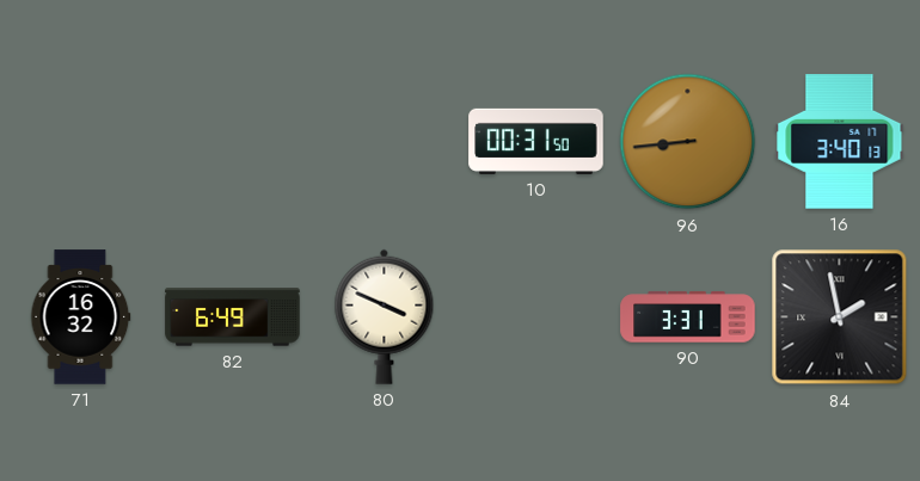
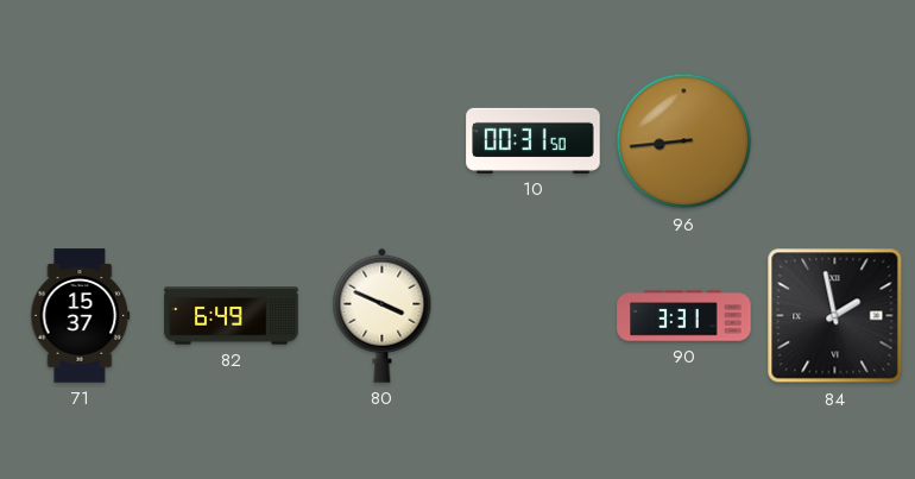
16: 3:40 -> none (840, 142)
71: 16:32 -> 15:37 (81, 316)
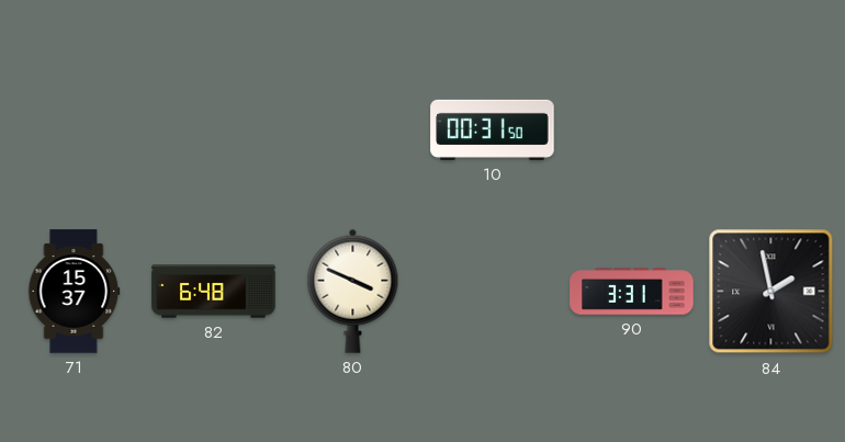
96: 8:44 -> none (684, 141)
82: 6:49 -> 6:48 (214, 292)
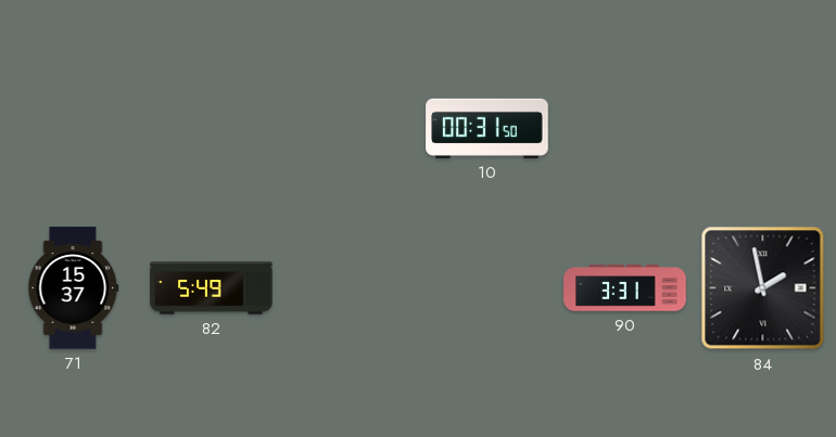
82: 6:48 -> 5:49 (212, 288)
80: 3:49 -> none (353, 291)
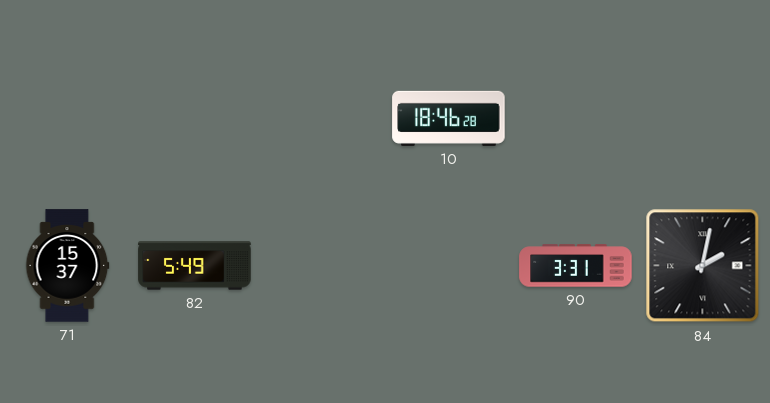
10: 00:31 -> 18:46 (449, 118)
84: 1:58 -> 2:02 (703, 266)
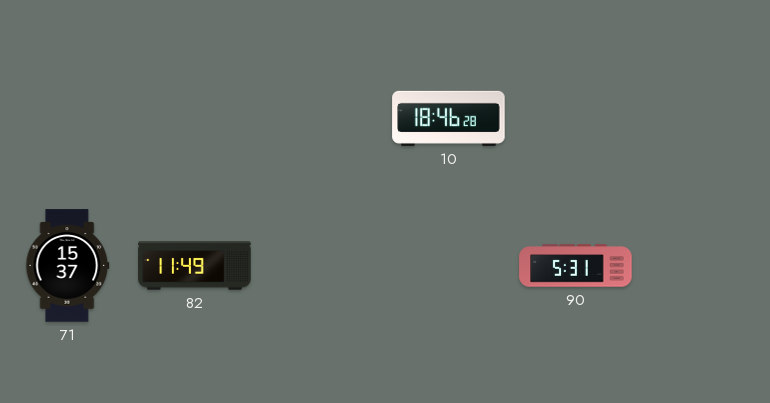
82: 5:49 -> 11:49 (195, 266)
90: 3:31 -> 5:31 (576, 266)
84: 2:02 -> none (703, 266)
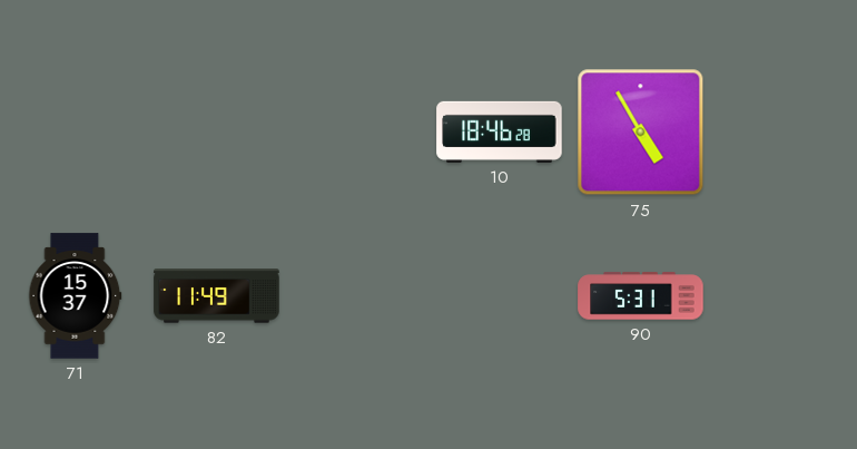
75: none -> 4:55 (641, 133)
